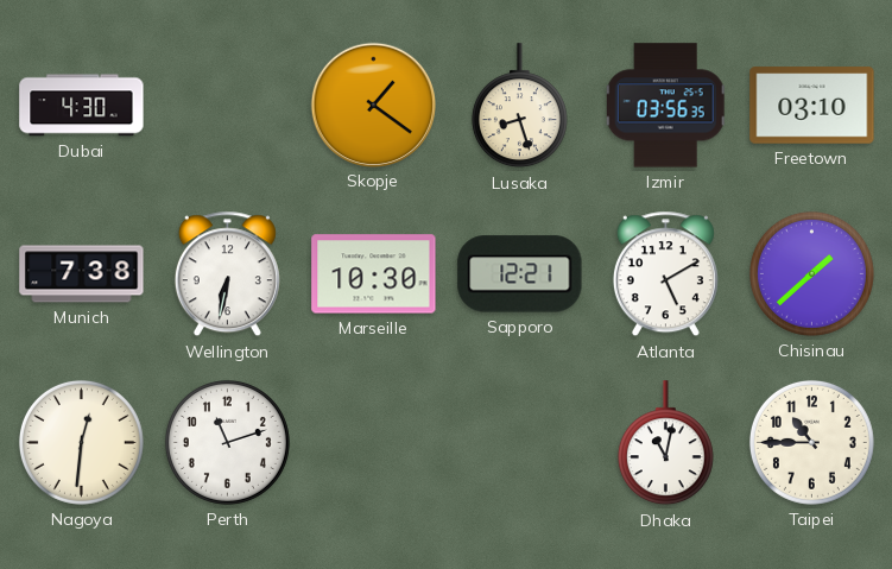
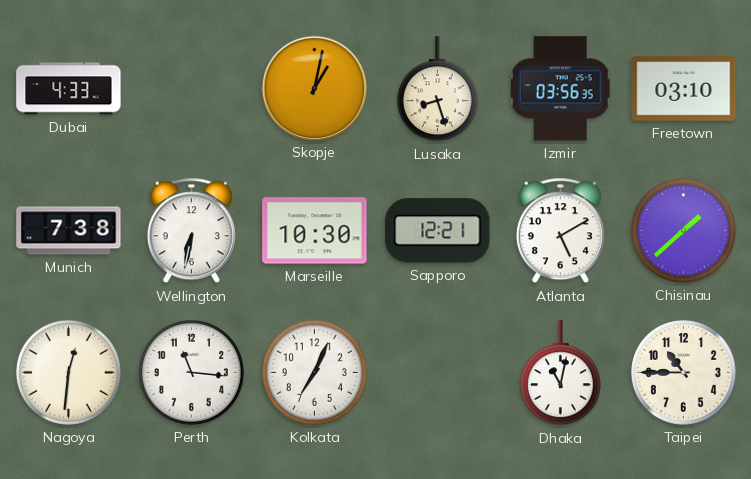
Dubai: 4:30 -> 4:33 (69, 89)
Skopje: 1:21 -> 1:02 (314, 88)
Perth: 11:12 -> 11:16 (191, 372)
Kolkata: none -> 7:04 (314, 372)
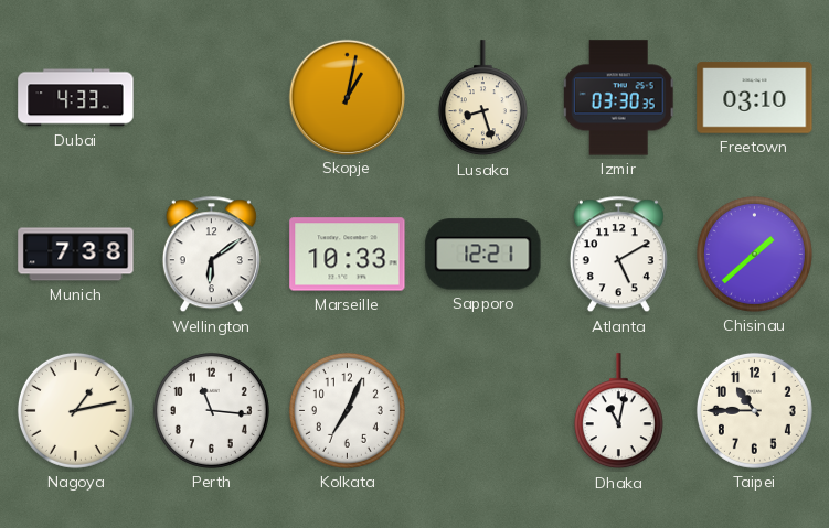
Izmir: 03:56 -> 03:30 (618, 98)
Wellington: 6:32 -> 6:09 (211, 255)
Marseille: 10:30 -> 10:33 (348, 255)
Nagoya: 12:31 -> 1:13 (75, 410)
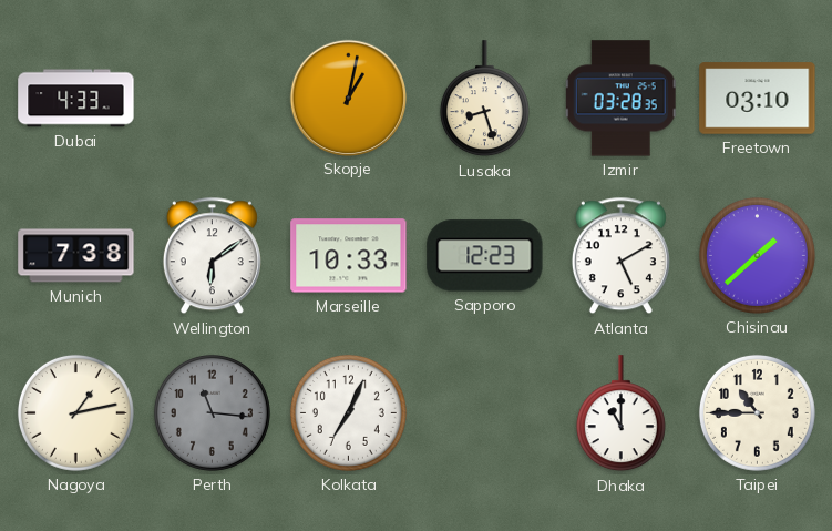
Izmir: 03:30 -> 03:28 (620, 99)
Sapporo: 12:21 -> 12:23 (485, 256)
Perth dial: white -> grey (212, 412)
Dhaka: 11:02 -> 11:00 (620, 413)
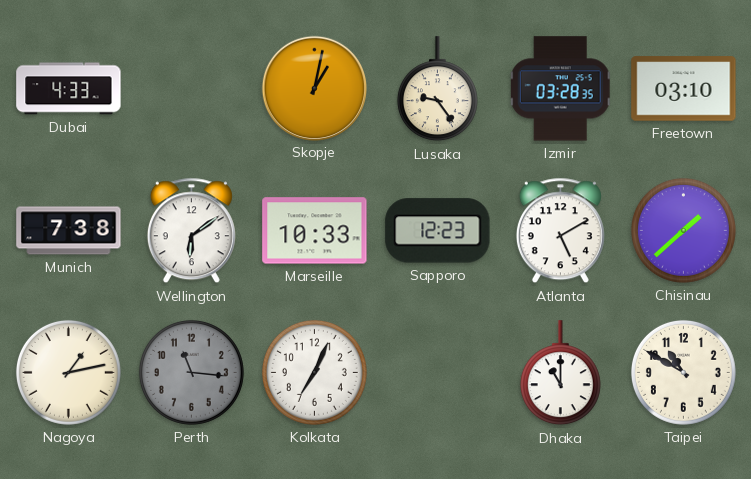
Lusaka: 8:27 -> 9:24 (437, 89)
Taipei: 10:45 -> 10:50 (683, 372)
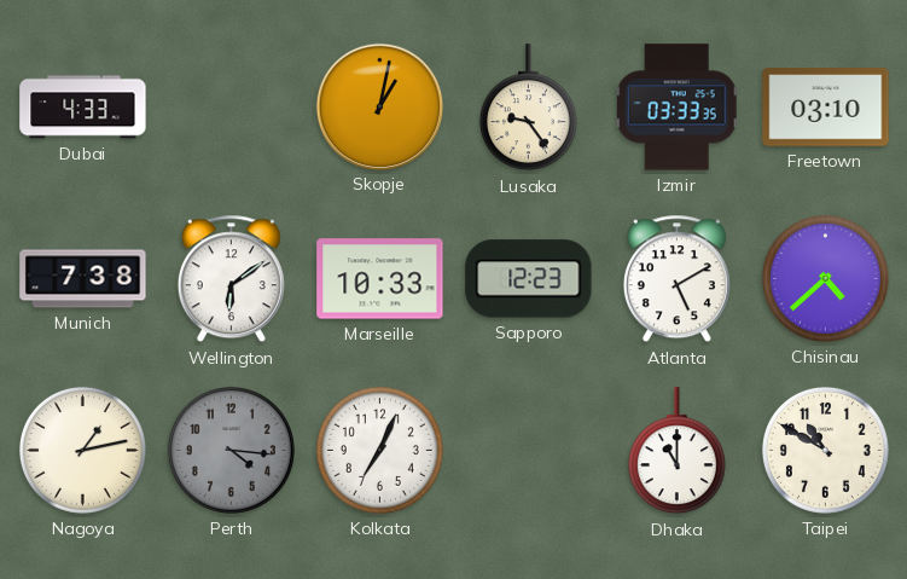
Izmir: 03:28 -> 03:33 (676, 108)
Chisinau: 1:38 -> 4:38 (825, 278)
Perth: 11:16 -> 4:16 (231, 450)
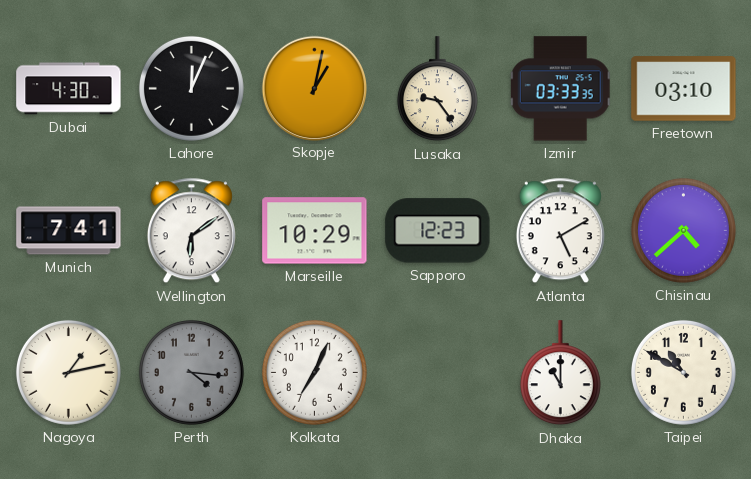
Dubai: 4:33 -> 4:30 (69, 89)
Lahore: none -> 12:04 (191, 88)
Munich: 7:38 -> 7:41 (69, 231)
Marseille: 10:33 -> 10:29 (315, 231)
